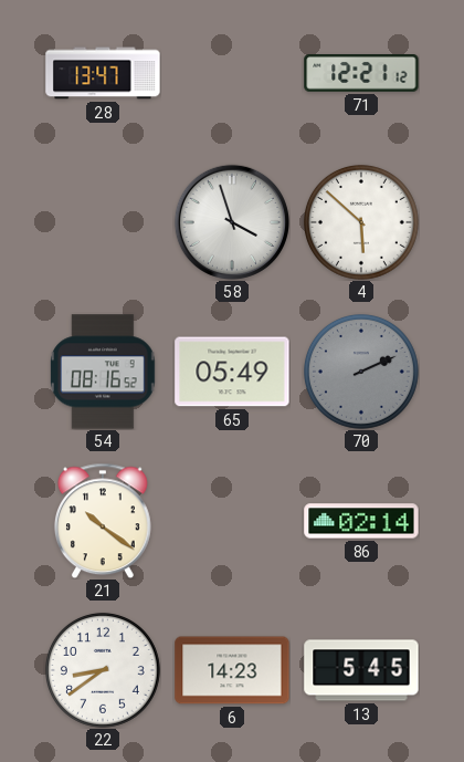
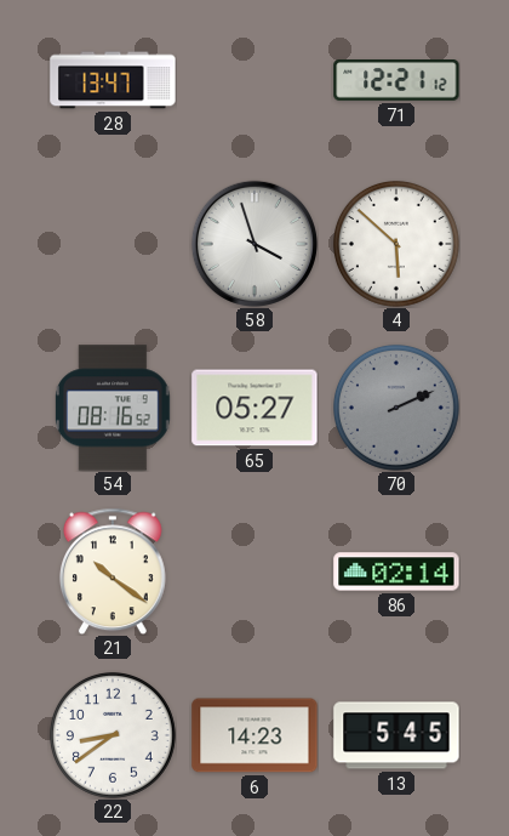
65: 05:49 -> 05:27 (254, 408)
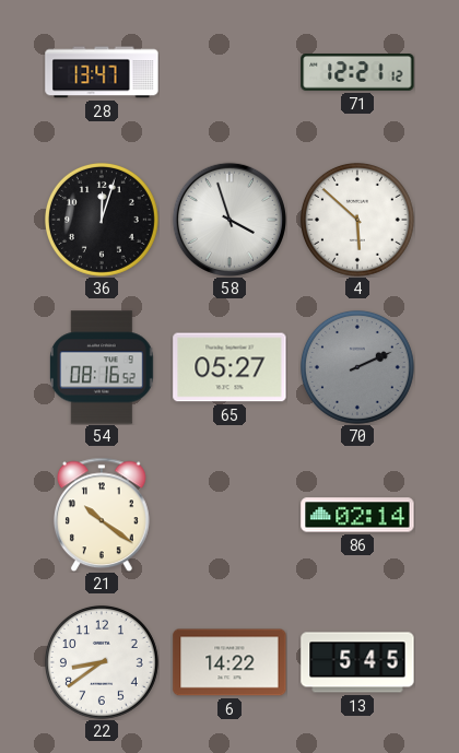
36: none -> 12:03 (102, 220)
6: 14:23 -> 14:22 (229, 662)
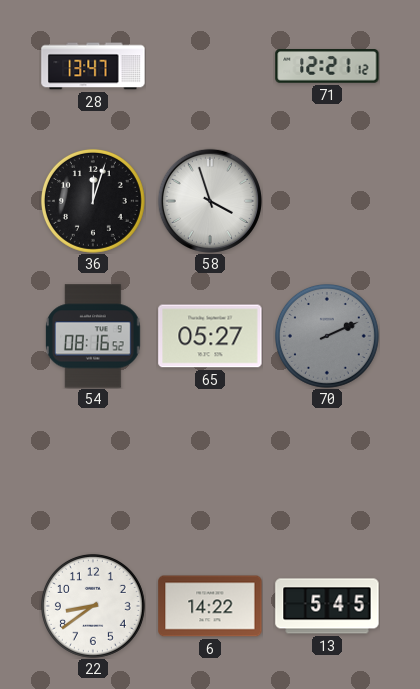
4: 5:52 -> none (357, 220)
21: 10:21 -> none (102, 515)
86: 02:14 -> none (357, 515)
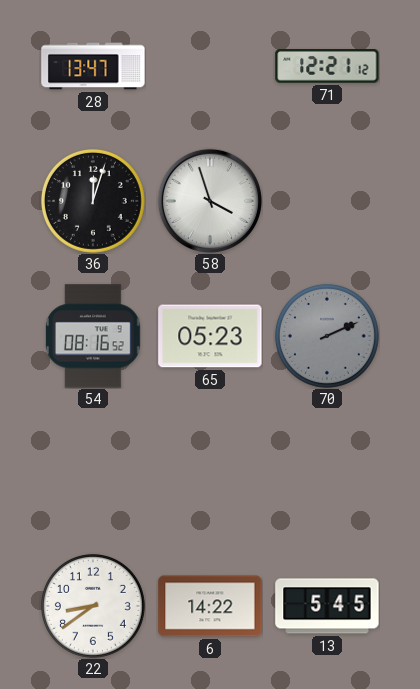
65: 05:27 -> 05:23 (210, 336)
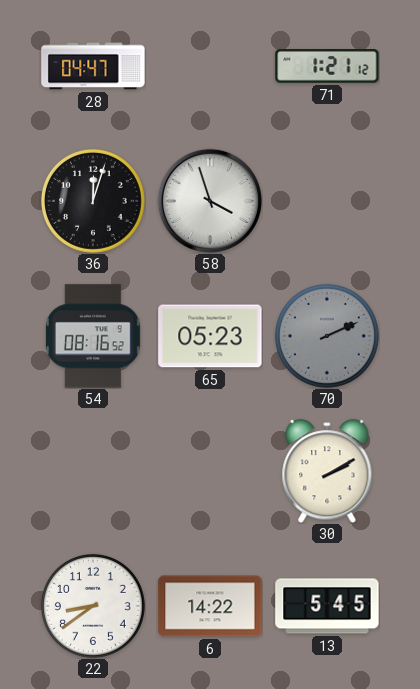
28: 13:47 -> 04:47 (93, 66)
71: 12:21 -> 1:21 (327, 67)
30: none -> 2:10 (327, 471)
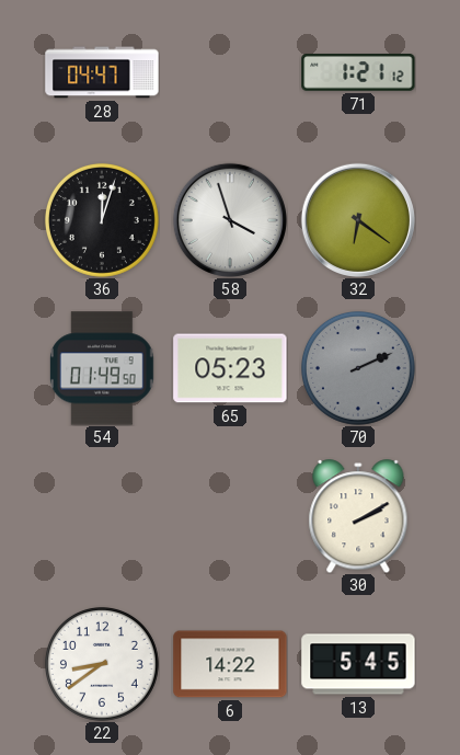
32: none -> 6:21 (358, 220)
54: 08:16 -> 01:49 (103, 368)
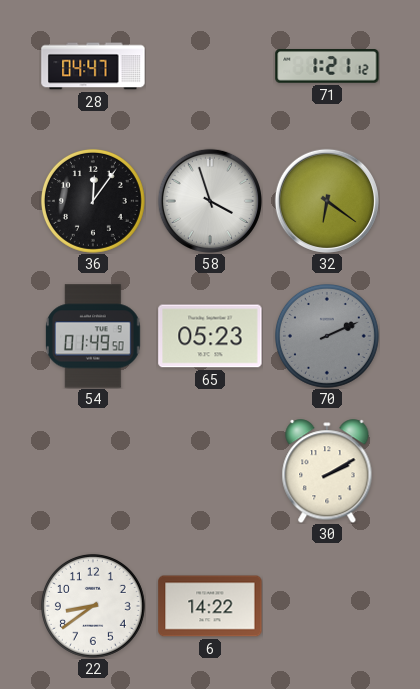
36: 12:03 -> 12:06 (93, 201)
13: 5:45 -> none (358, 664)
